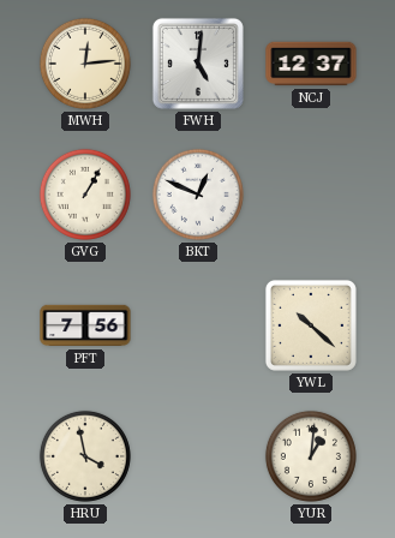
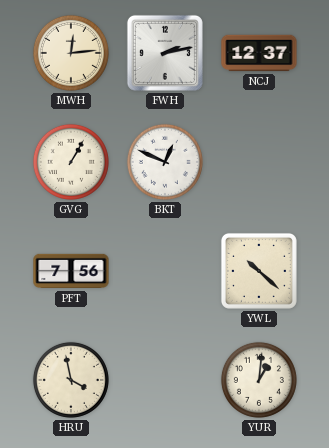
FWH: 5:01 -> 2:13 (165, 53)
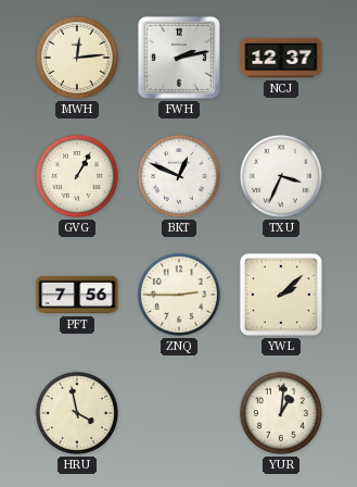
TXU: none -> 3:34 (281, 176)
ZNQ: none -> 2:45 (179, 295)
YWL: 10:22 -> 2:08 (281, 295)
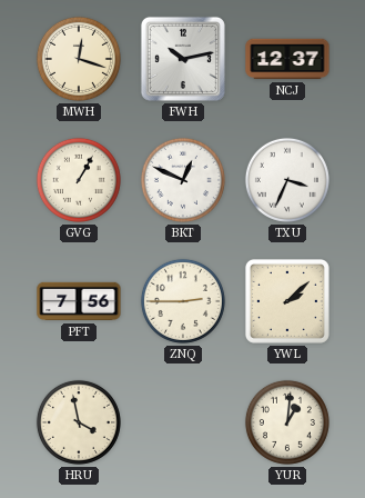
MWH: 12:14 -> 12:18 (79, 59)
FWH: 2:13 -> 10:13 (183, 59)
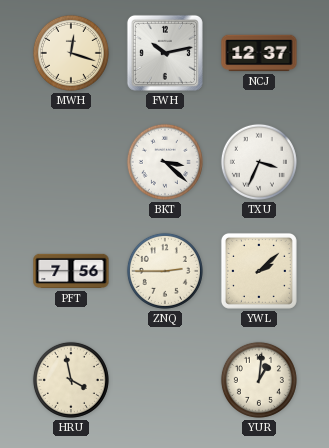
GVG: 1:05 -> none (79, 180)
BKT: 12:49 -> 3:22 (165, 162)
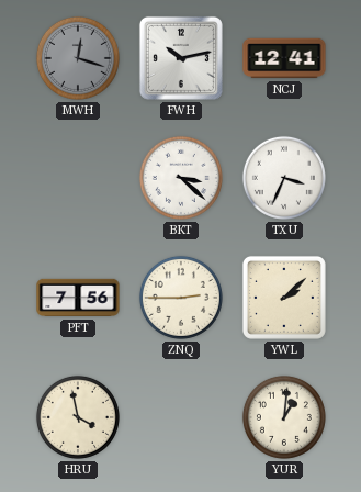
MWH dial: cream -> grey (78, 58)
NCJ: 12:37 -> 12:41 (284, 58)
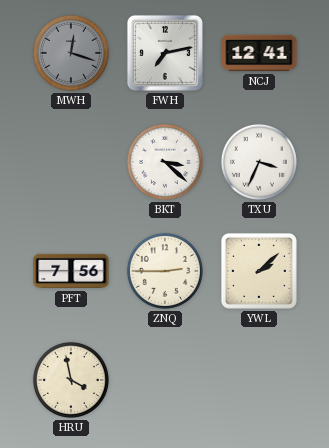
FWH: 10:13 -> 7:13 (165, 53)
YUR: 1:01 -> none (284, 417)
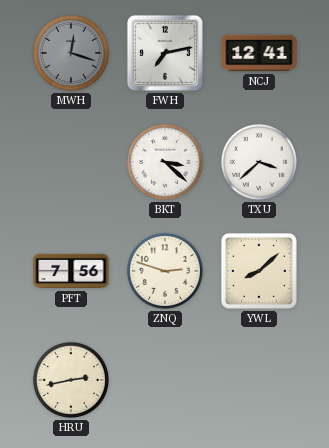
TXU: 3:34 -> 3:38 (259, 162)
ZNQ: 2:45 -> 2:48 (165, 271)
YWL: 2:08 -> 8:08 (259, 271)
HRU: 3:58 -> 2:43 (71, 380)
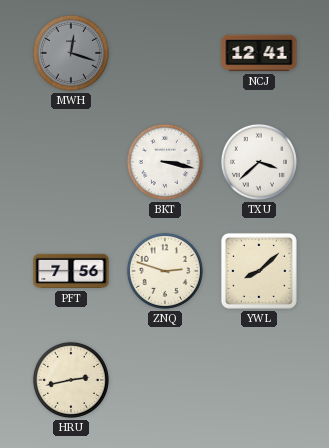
FWH: 7:13 -> none (165, 53)
BKT: 3:22 -> 3:17 (165, 162)
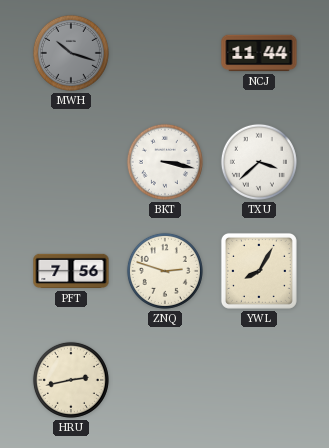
MWH: 12:18 -> 10:18 (71, 53)
NCJ: 12:41 -> 11:44 (259, 53)
YWL: 8:08 -> 8:05 (259, 271)
